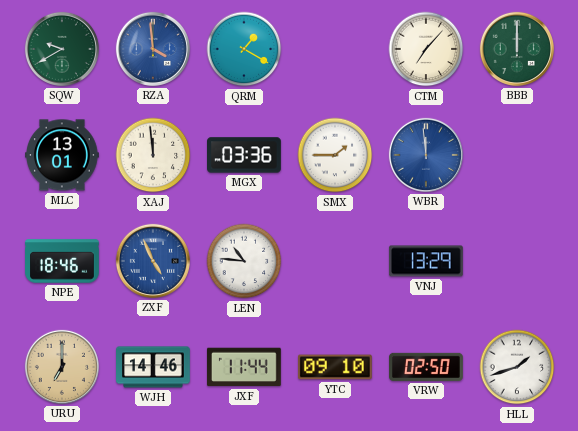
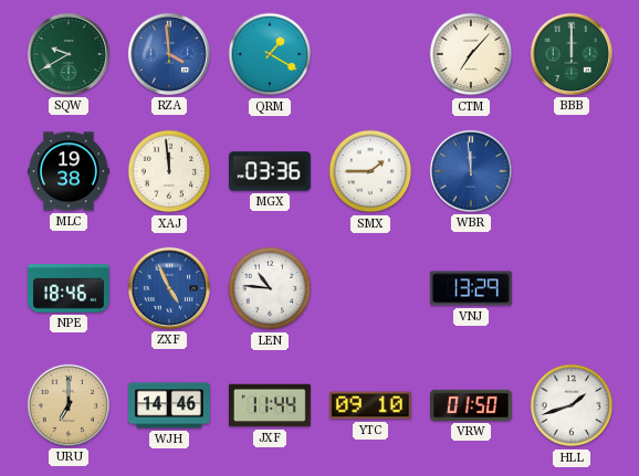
MLC: 13:01 -> 19:38 (70, 171)
VRW: 02:50 -> 01:50 (472, 405)
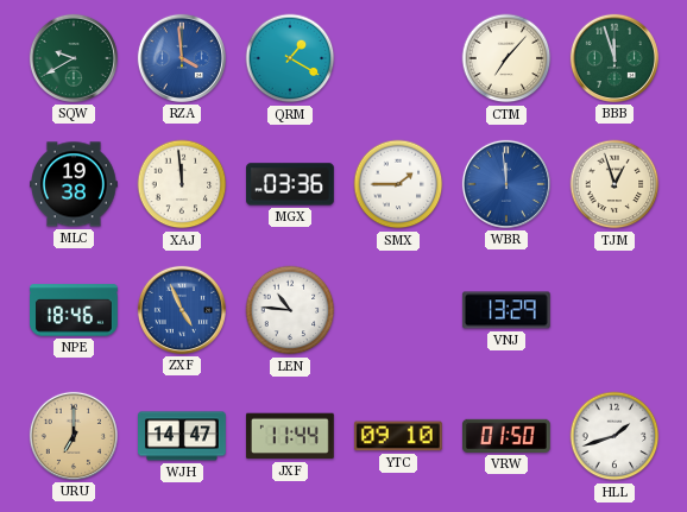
BBB: 12:00 -> 11:57 (614, 58)
TJM: none -> 12:57 (614, 184)
WJH: 14:46 -> 14:47 (183, 436)
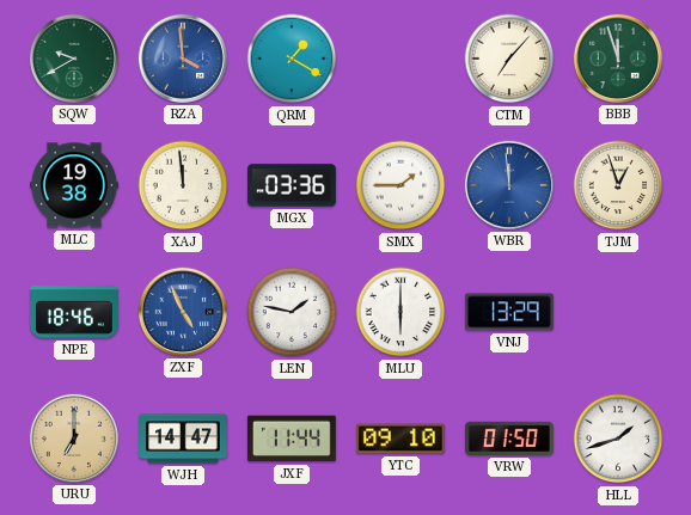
LEN: 10:46 -> 1:47 (292, 312)
MLU: none -> 6:00 (400, 312)
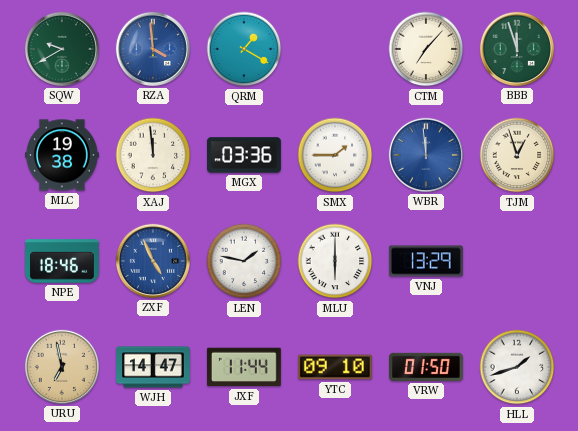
URU: 7:00 -> 6:58 (62, 367)
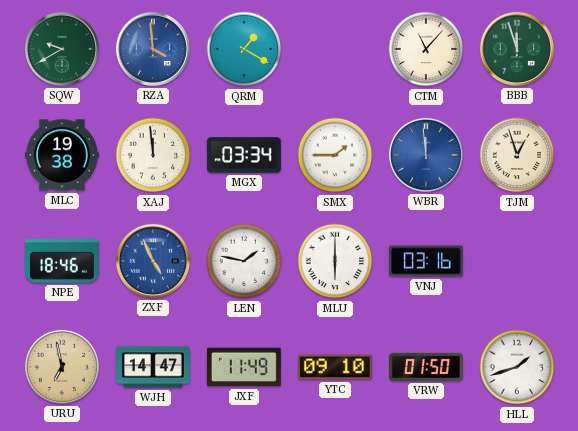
CTM: 7:07 -> 11:07 (426, 49)
MGX: 03:36 -> 03:34 (245, 155)
VNJ: 13:29 -> 03:16 (426, 261)
JXF: 11:44 -> 11:49 (244, 367)
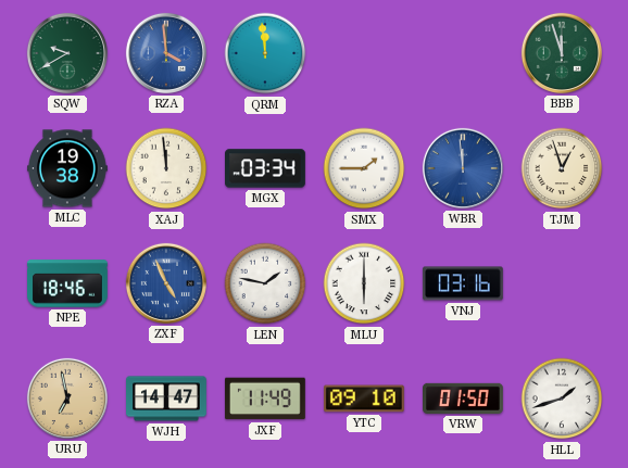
QRM: 1:20 -> 11:59 (265, 53)
CTM: 11:07 -> none (426, 49)
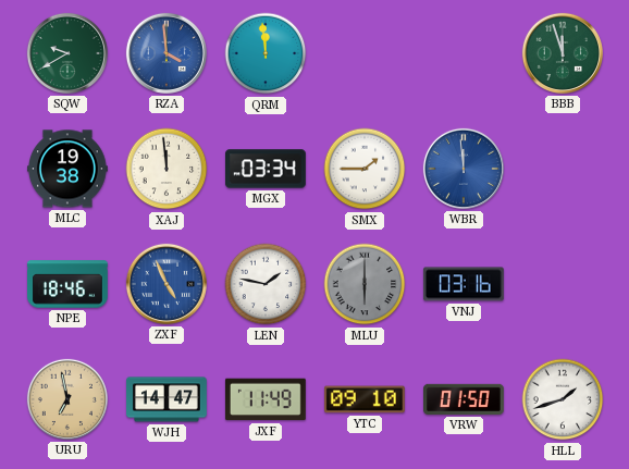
TJM: 12:57 -> none (562, 168)
MLU dial: white -> grey (365, 284)
